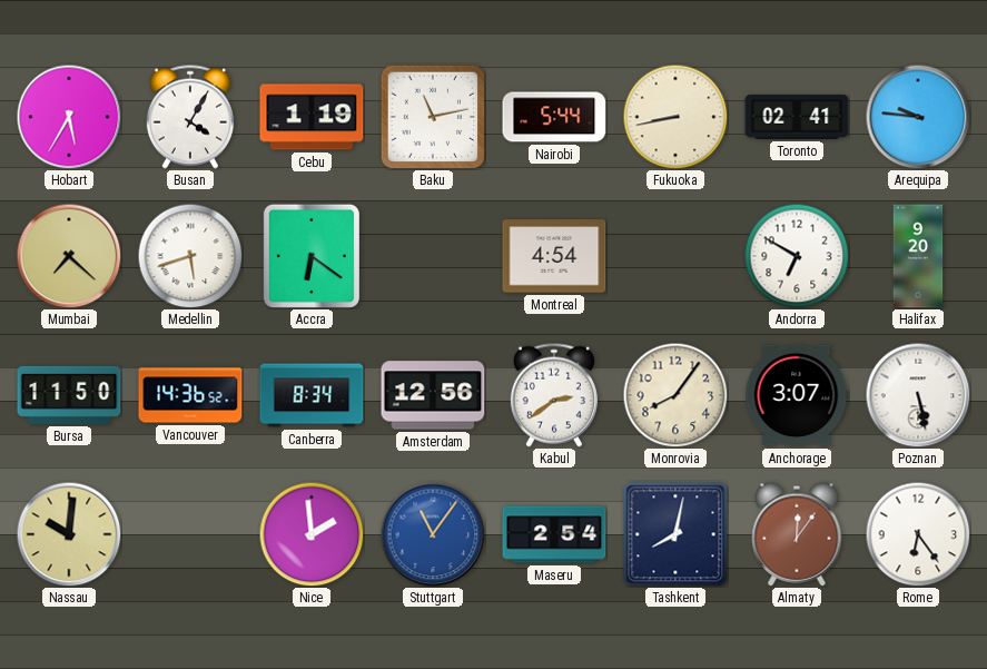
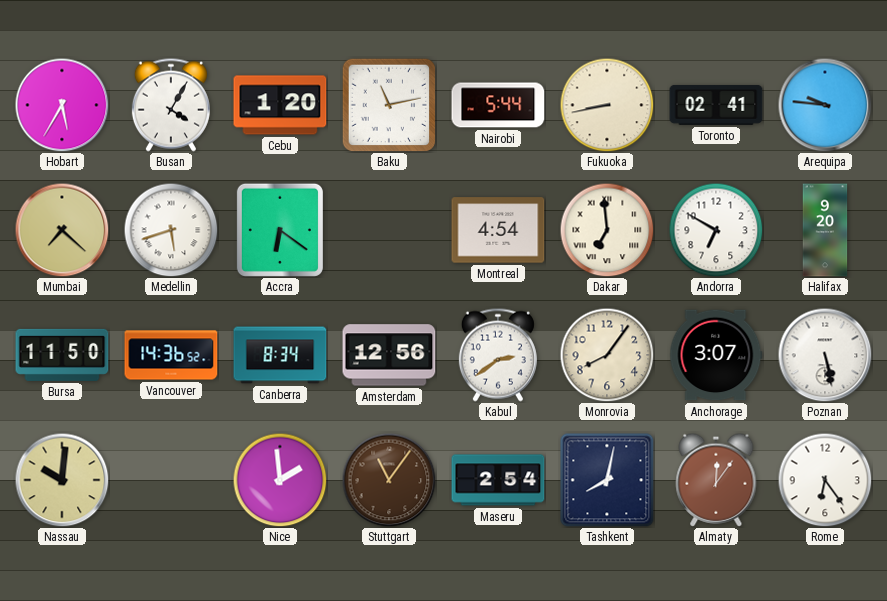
Cebu: 1:19 -> 1:20 (280, 105)
Dakar: none -> 6:59 (607, 230)
Stuttgart dial: blue -> brown (389, 480)
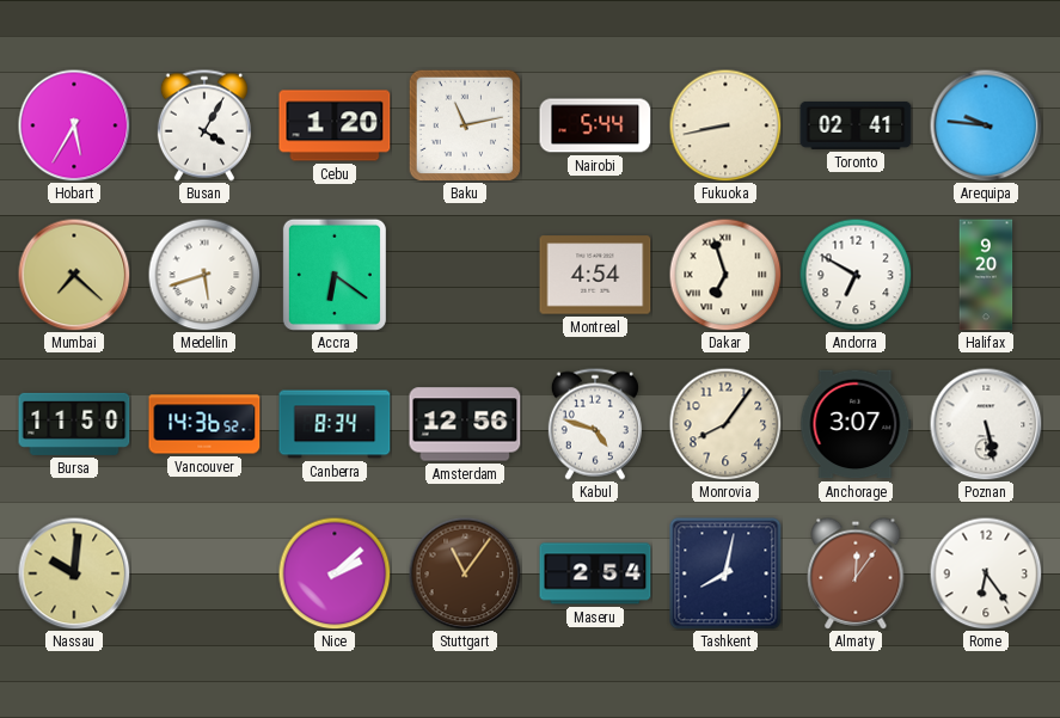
Dakar: 6:59 -> 6:57 (725, 275)
Kabul: 2:39 -> 4:48 (595, 424)
Nice: 1:59 -> 2:08 (335, 573)
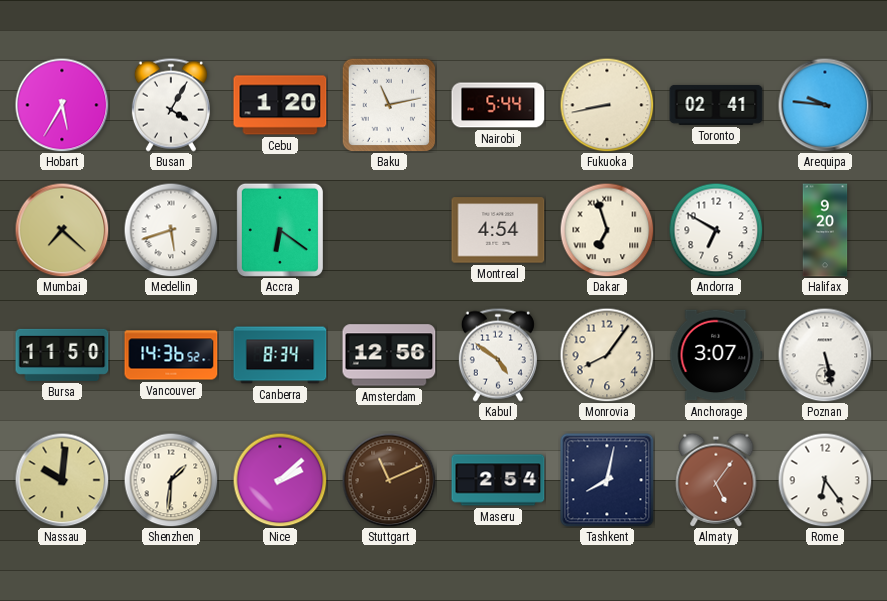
Kabul: 4:48 -> 4:51 (498, 355)
Shenzhen: none -> 1:31 (171, 480)
Stuttgart: 11:06 -> 11:11 (389, 480)
Almaty: 12:06 -> 5:06 (716, 480)
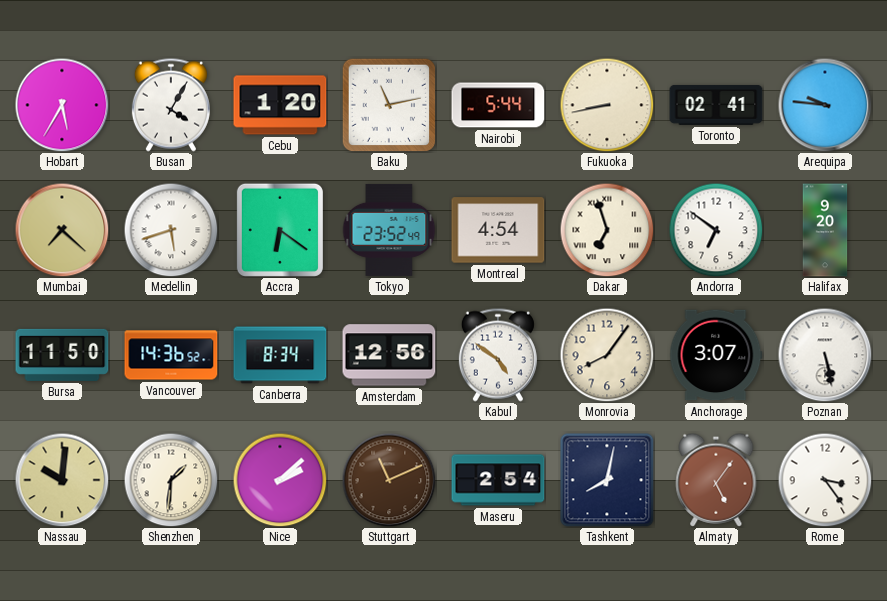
Tokyo: none -> 23:52 (389, 230)
Andorra: 6:50 -> 6:51 (716, 230)
Rome: 6:24 -> 3:24 (825, 480)
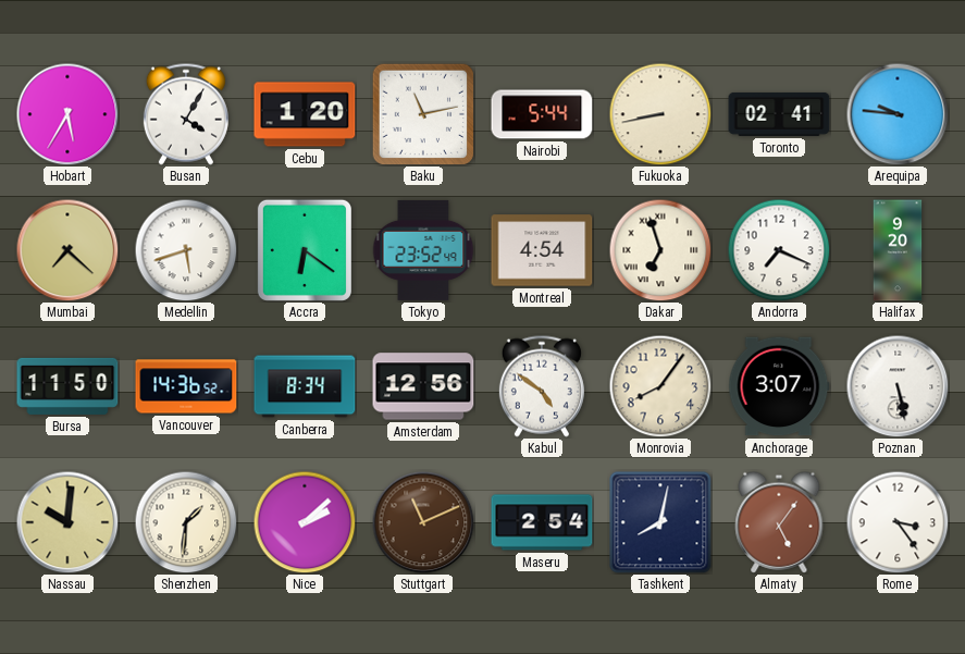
Andorra: 6:51 -> 7:19 (779, 250)
